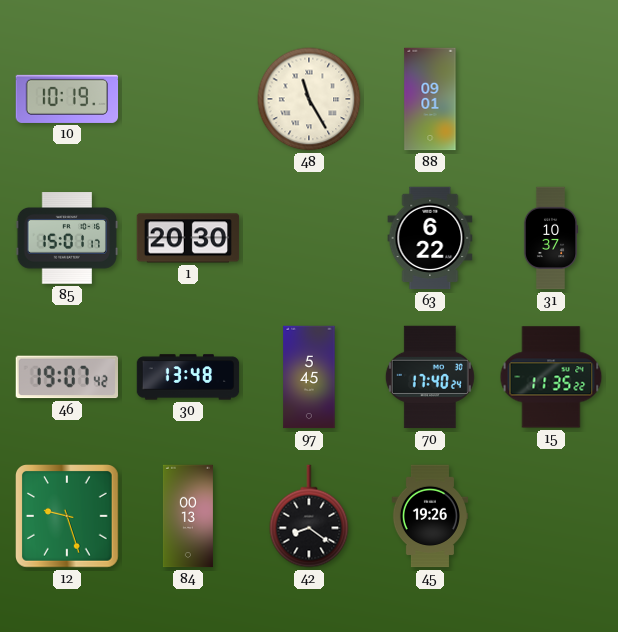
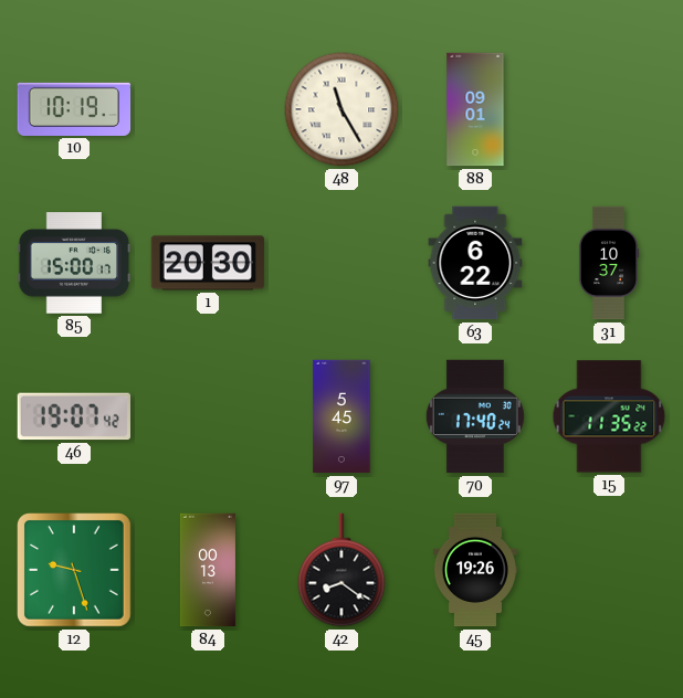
85: 15:01 -> 15:00 (74, 263)
30: 13:48 -> none (188, 377)
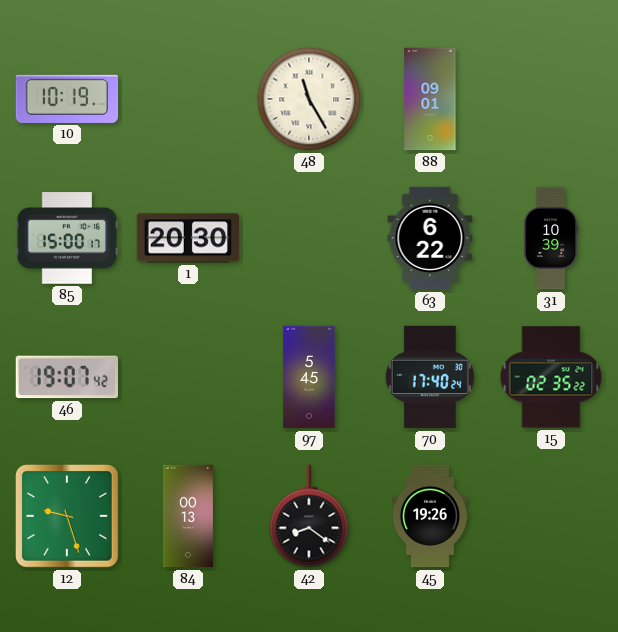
31: 10:37 -> 10:39 (551, 238)
15: 11:35 -> 02:35 (551, 377)
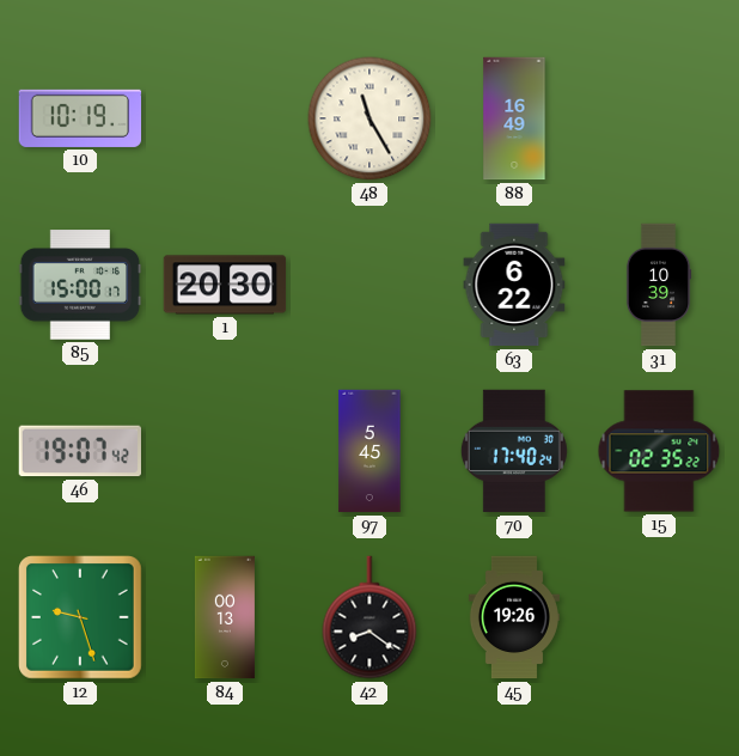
88: 09:01 -> 16:49 (514, 118)
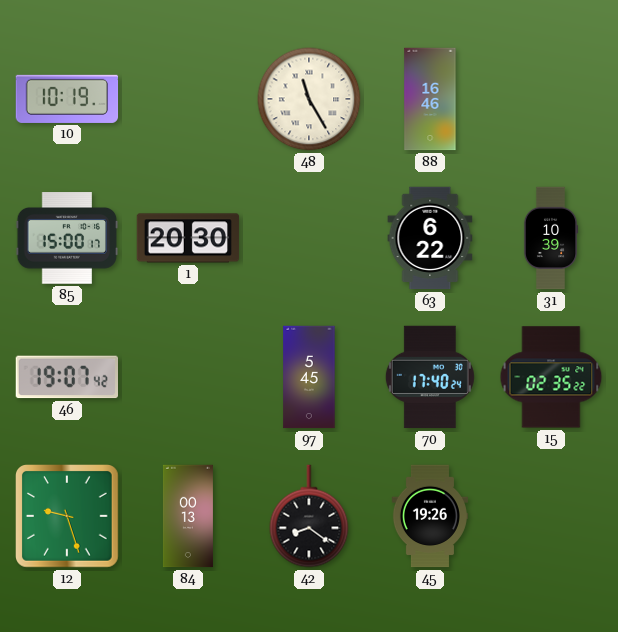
88: 16:49 -> 16:46 (430, 99)
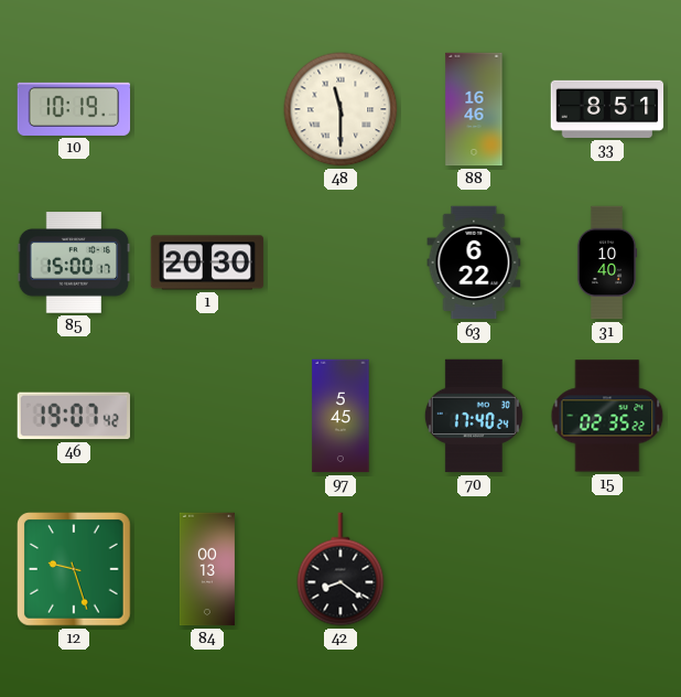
48: 11:25 -> 11:30 (340, 109)
33: none -> 8:51 (607, 109)
31: 10:39 -> 10:40 (607, 262)
45: 19:26 -> none (430, 516)
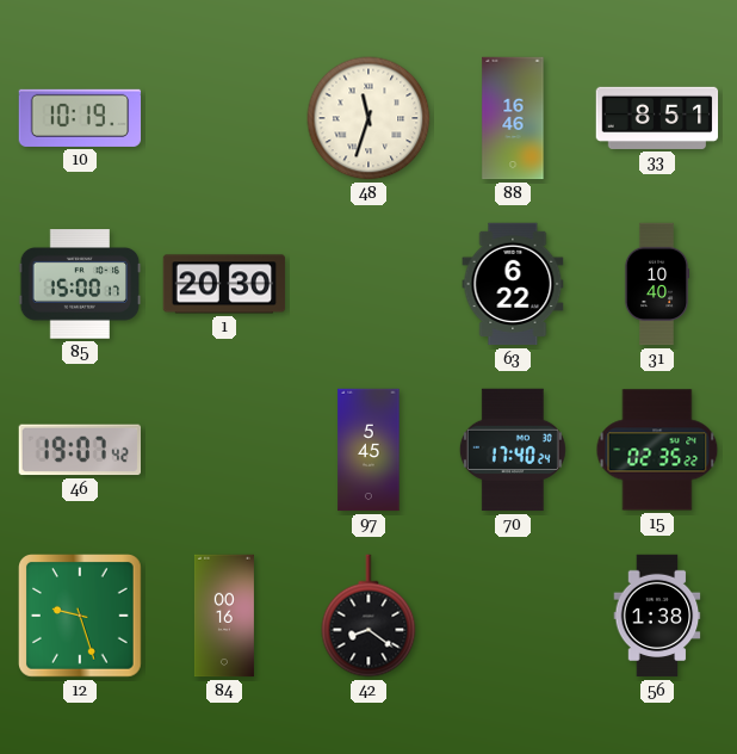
48: 11:30 -> 11:33 (368, 118)
84: 00:13 -> 00:16 (224, 616)
56: none -> 1:38 (657, 616)
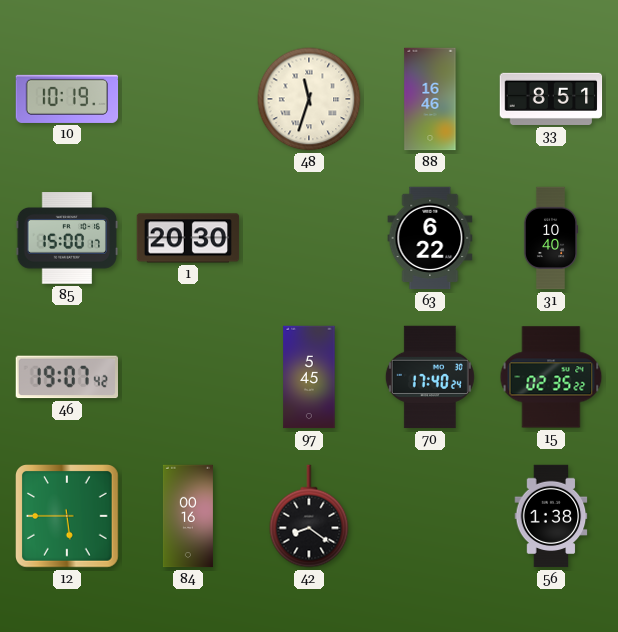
12: 9:27 -> 5:45 (68, 517)
